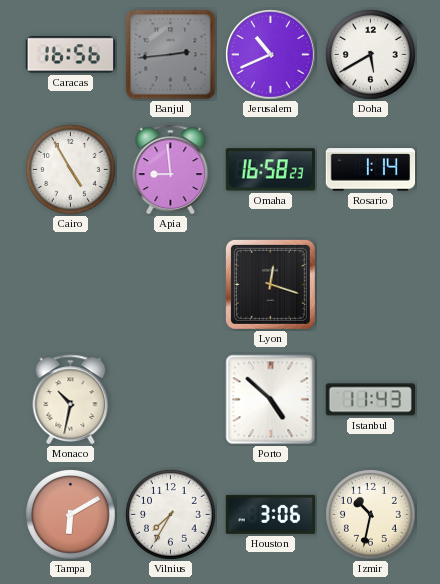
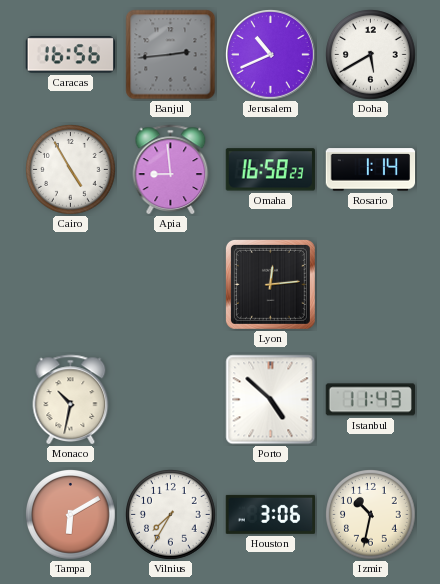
Lyon: 12:18 -> 12:14 (270, 284)
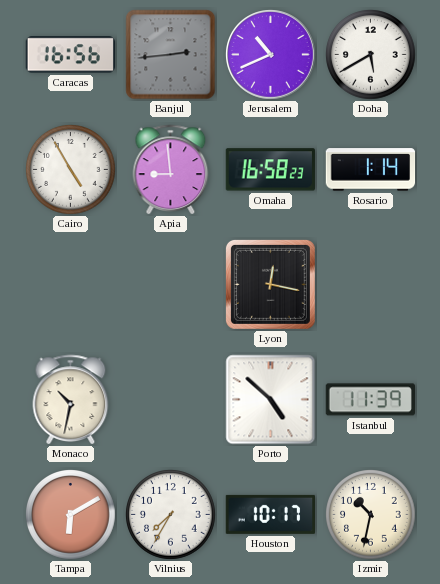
Lyon: 12:14 -> 12:17 (270, 284)
Istanbul: 11:43 -> 11:39 (370, 400)
Houston: 3:06 -> 10:17 (270, 514)
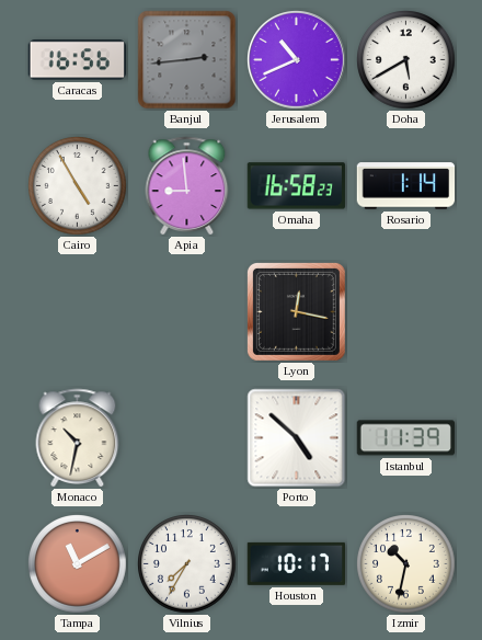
Tampa: 6:10 -> 11:10 (78, 564)
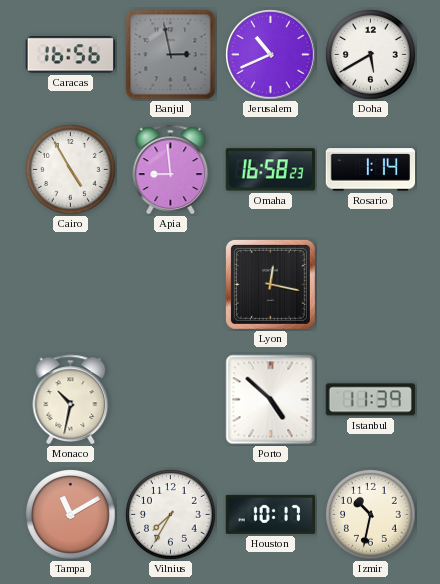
Banjul: 2:44 -> 2:58 (171, 55)
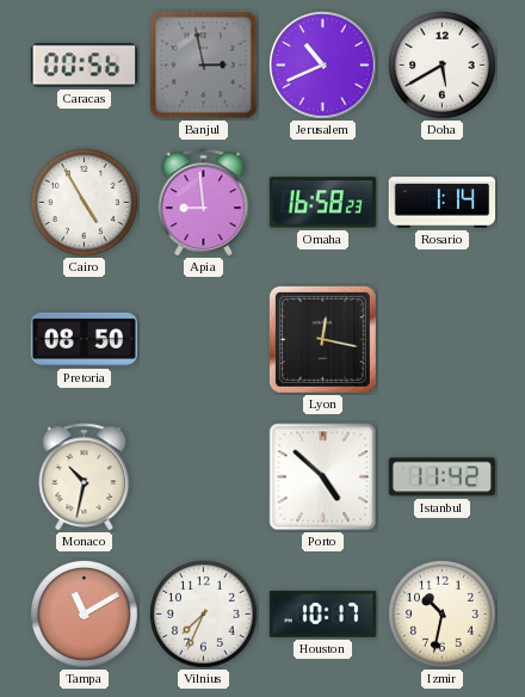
Caracas: 16:56 -> 00:56 (84, 66)
Pretoria: none -> 08:50 (85, 339)
Istanbul: 11:39 -> 11:42 (441, 477)
Vilnius: 7:35 -> 7:34 (204, 615)
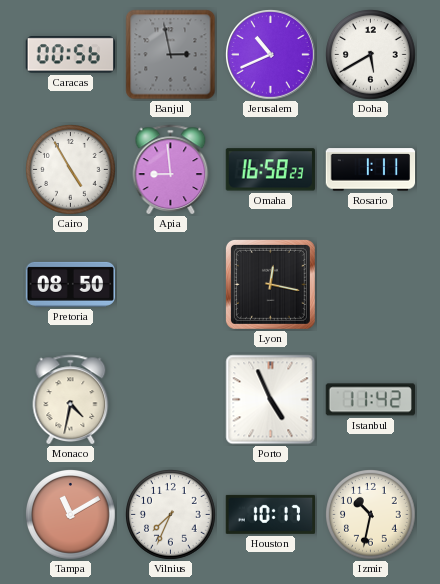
Rosario: 1:14 -> 1:11 (371, 170)
Monaco: 10:32 -> 4:32 (71, 400)
Porto: 4:52 -> 4:56 (271, 400)
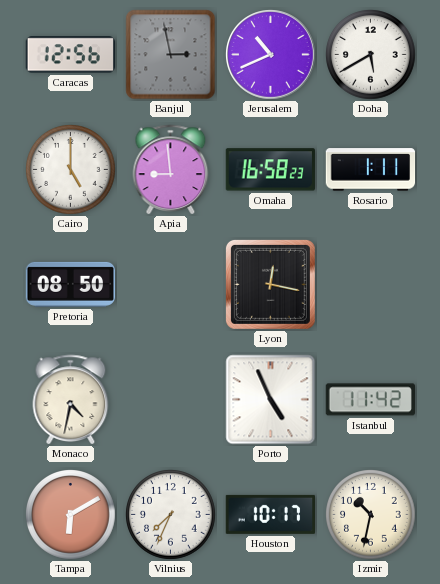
Caracas: 00:56 -> 12:56 (70, 55)
Cairo: 4:55 -> 5:00 (71, 170)
Tampa: 11:10 -> 6:10 (71, 515)
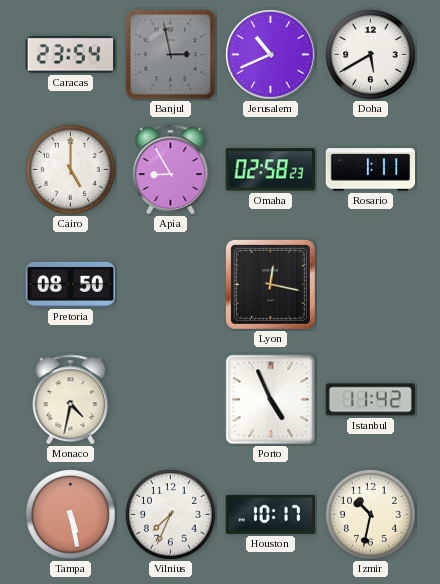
Caracas: 12:56 -> 23:54 (70, 55)
Apia: 8:59 -> 8:55 (171, 170)
Omaha: 16:58 -> 02:58 (270, 170)
Tampa: 6:10 -> 5:28 (71, 515)
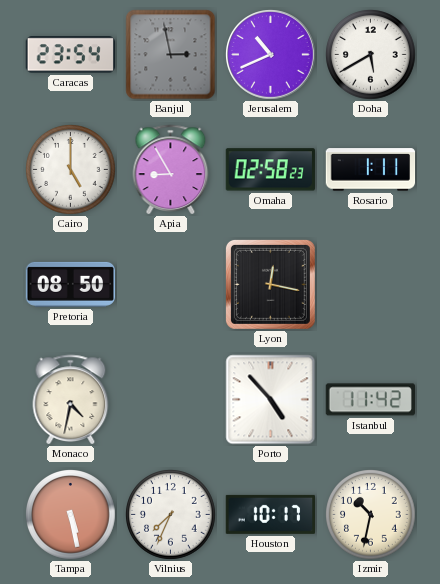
Porto: 4:56 -> 4:53 (271, 400)
